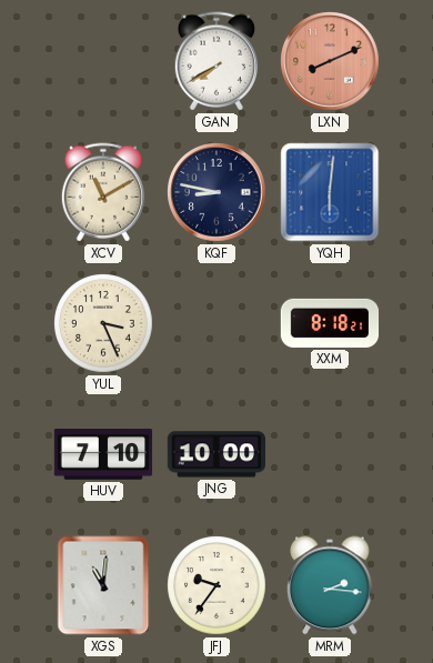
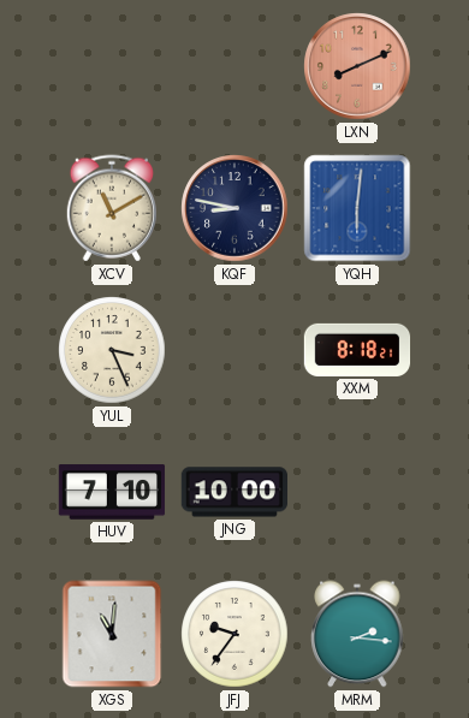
GAN: 7:40 -> none (215, 61)
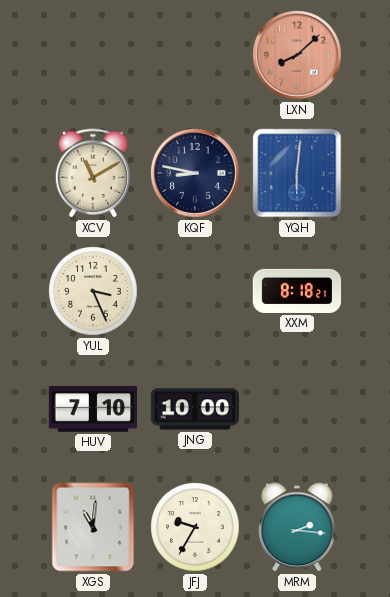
LXN: 8:11 -> 8:08 (297, 55)
JFJ: 9:36 -> 9:35 (195, 527)
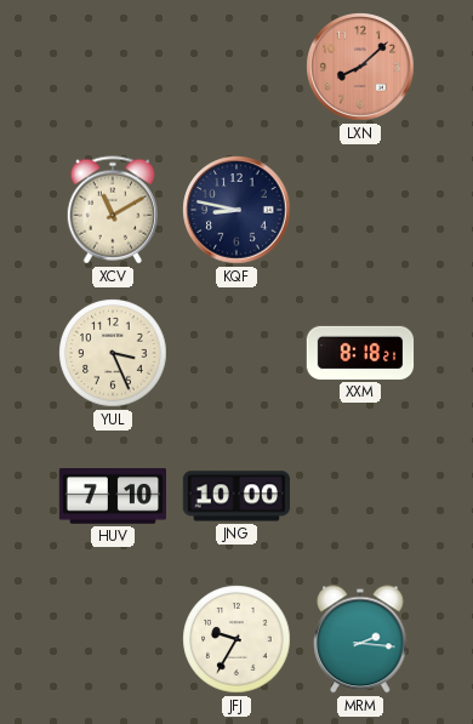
YQH: 6:01 -> none (297, 173)
XGS: 11:01 -> none (93, 527)
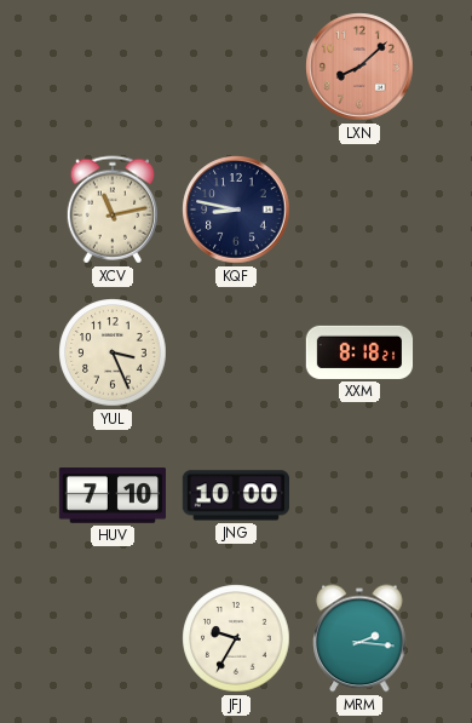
XCV: 11:10 -> 11:13 (111, 210)
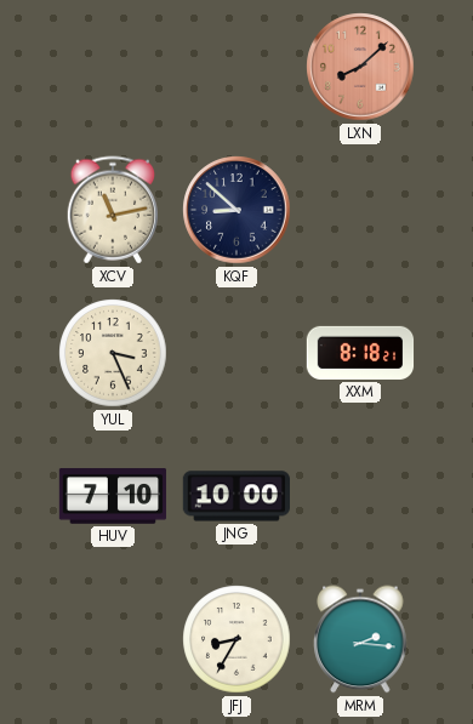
KQF: 8:47 -> 8:52 (236, 210)
JFJ: 9:35 -> 8:35 (236, 639)
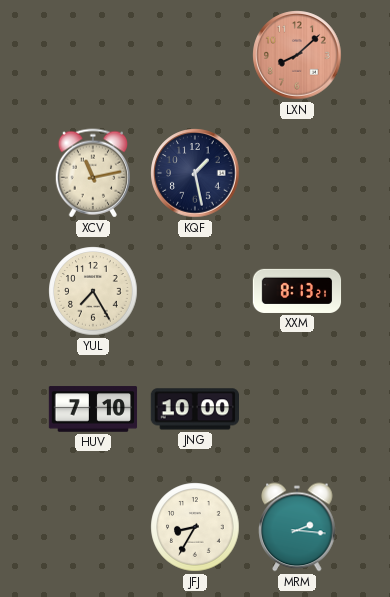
KQF: 8:52 -> 1:28 (195, 173)
YUL: 3:26 -> 7:25 (93, 291)
XXM: 8:18 -> 8:13 (297, 291)
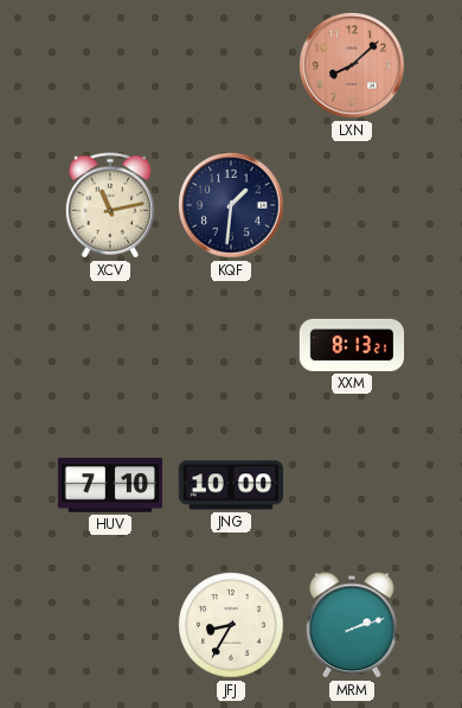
KQF: 1:28 -> 1:31 (231, 205)
YUL: 7:25 -> none (93, 291)
MRM: 2:16 -> 2:12 (352, 625)
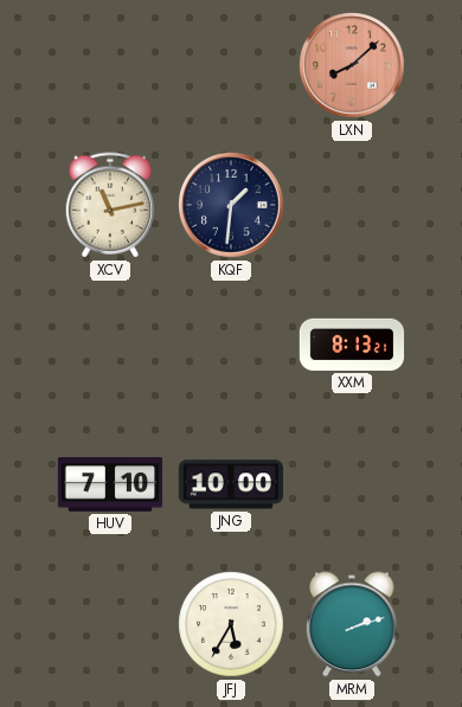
JFJ: 8:35 -> 5:35 (231, 624)
